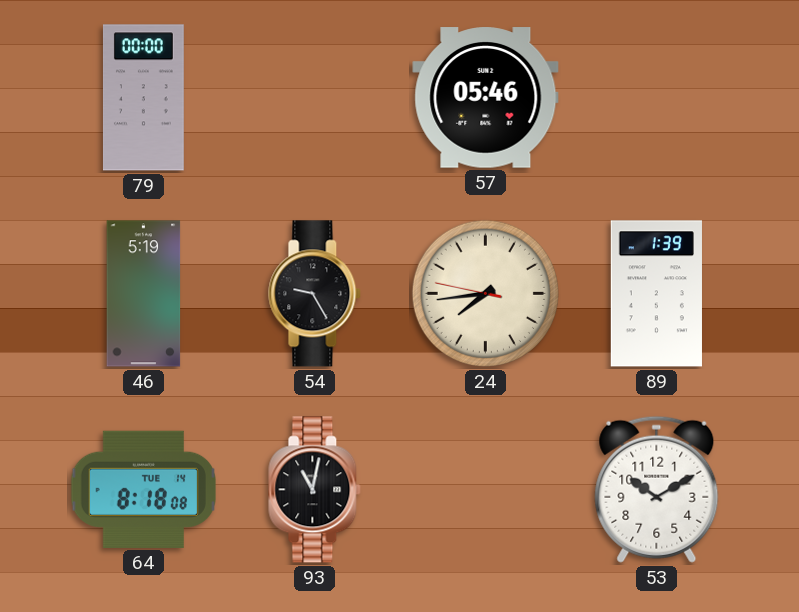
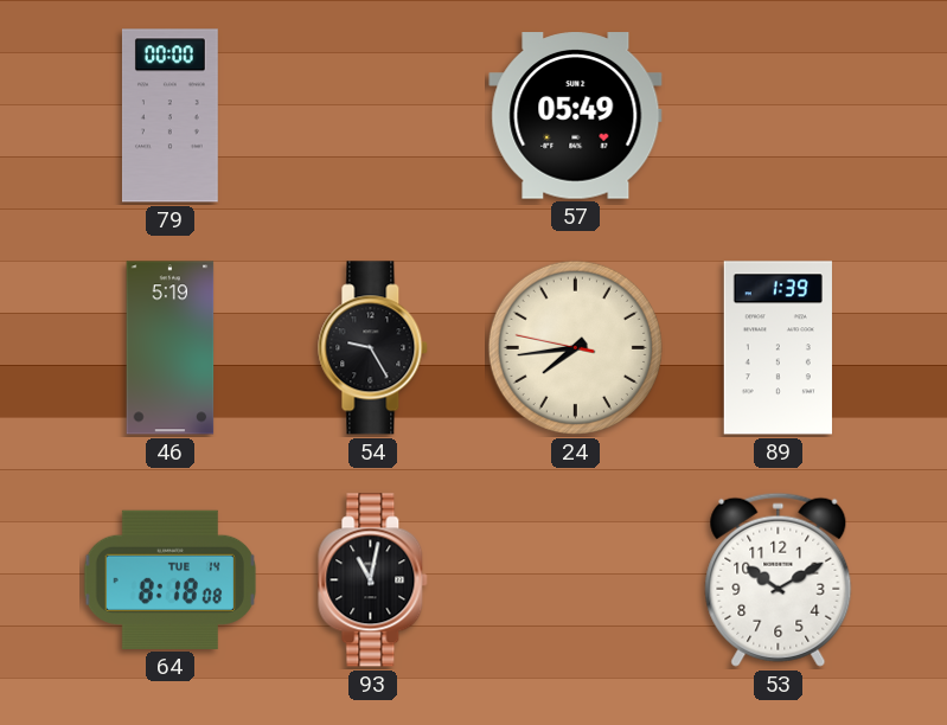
57: 05:46 -> 05:49 (576, 116)
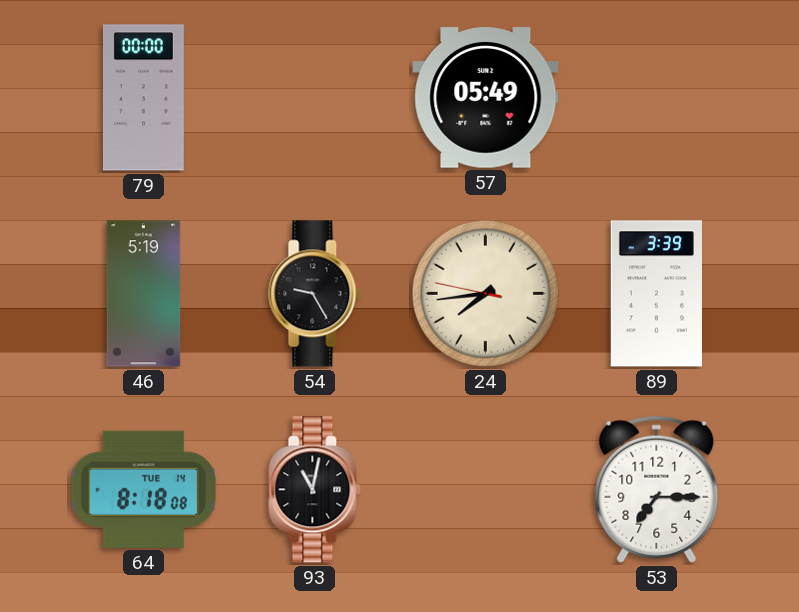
89: 1:39 -> 3:39 (656, 294)
53: 10:10 -> 7:15 (657, 489)
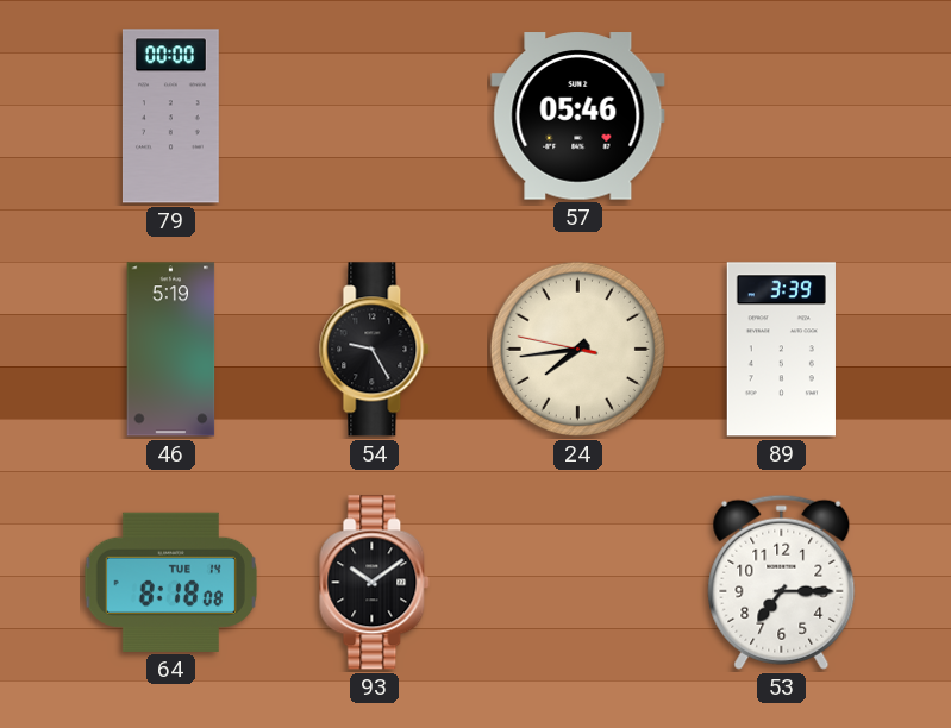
57: 05:49 -> 05:46 (578, 117)
93: 11:02 -> 10:09 (375, 583)
